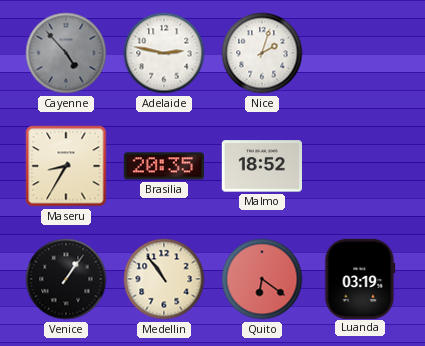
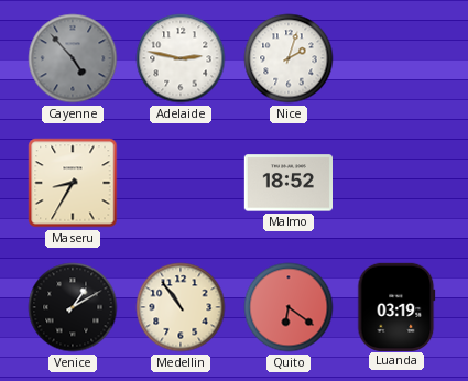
Brasilia: 20:35 -> none (164, 166)
Venice: 1:06 -> 1:10 (73, 307)
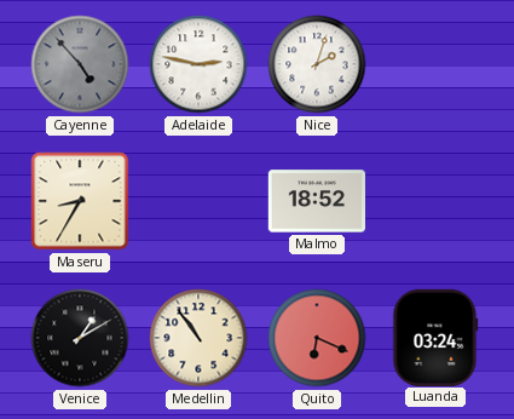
Quito: 6:21 -> 6:19 (317, 338)
Luanda: 03:19 -> 03:24 (435, 337)
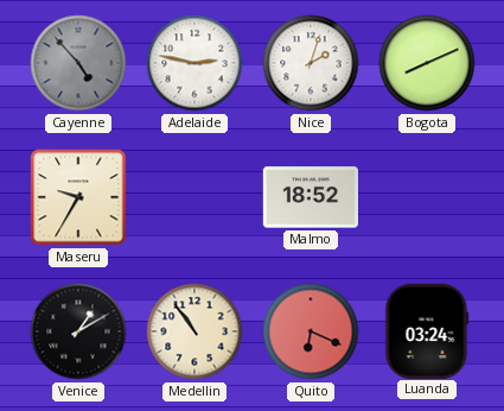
Bogota: none -> 8:11 (427, 63)
Maseru: 8:35 -> 9:35 (78, 197)
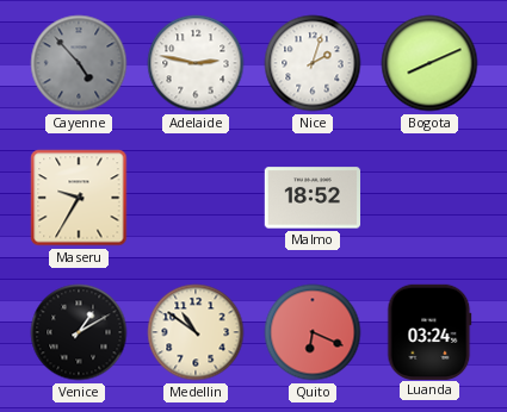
Medellin: 10:54 -> 10:51 (196, 332)
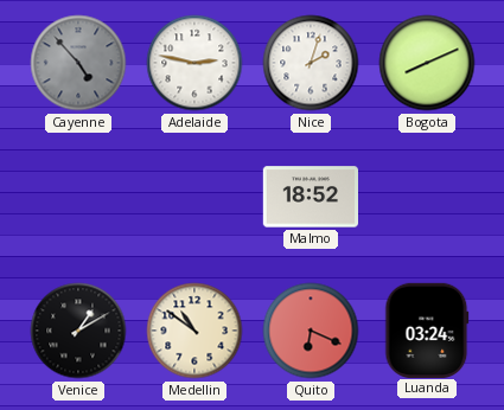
Maseru: 9:35 -> none (79, 198)
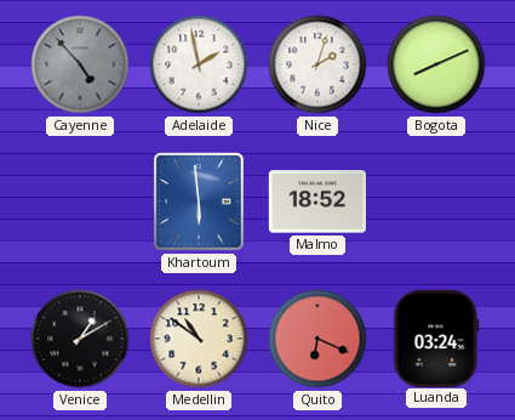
Adelaide: 2:47 -> 1:58 (199, 64)
Khartoum: none -> 5:59 (199, 202)
